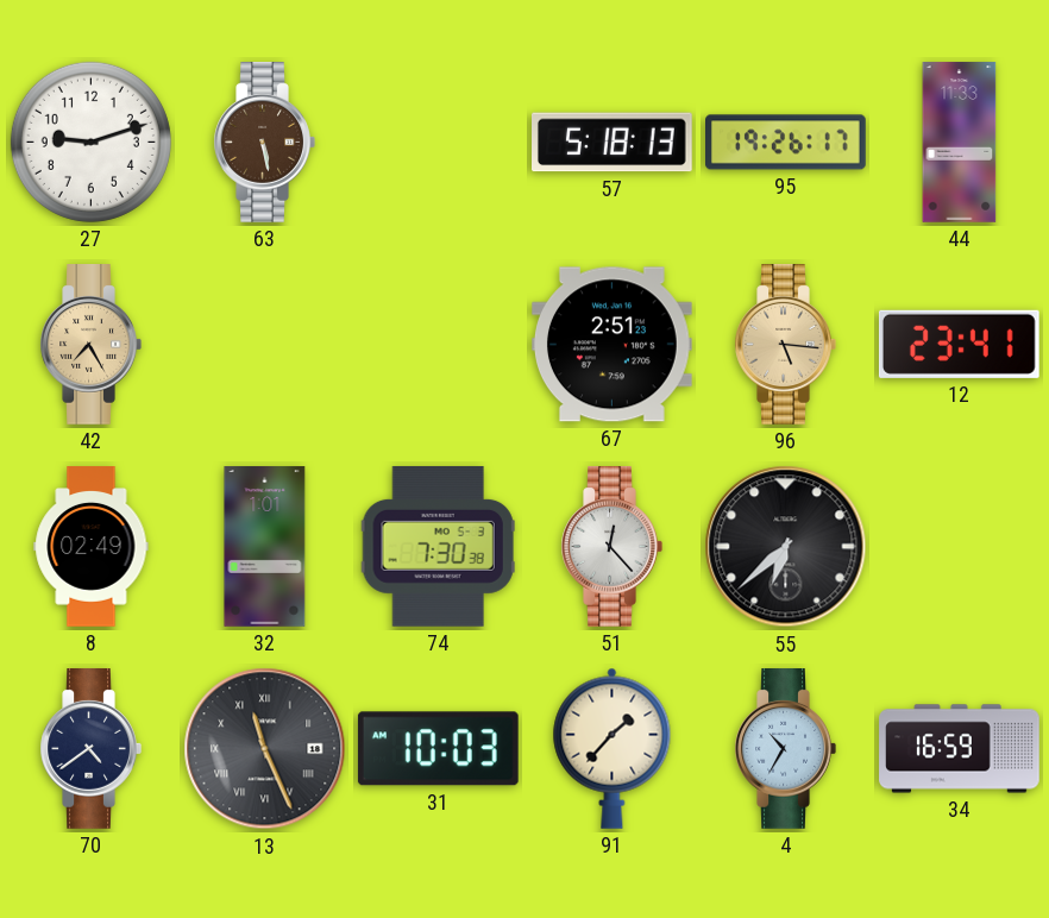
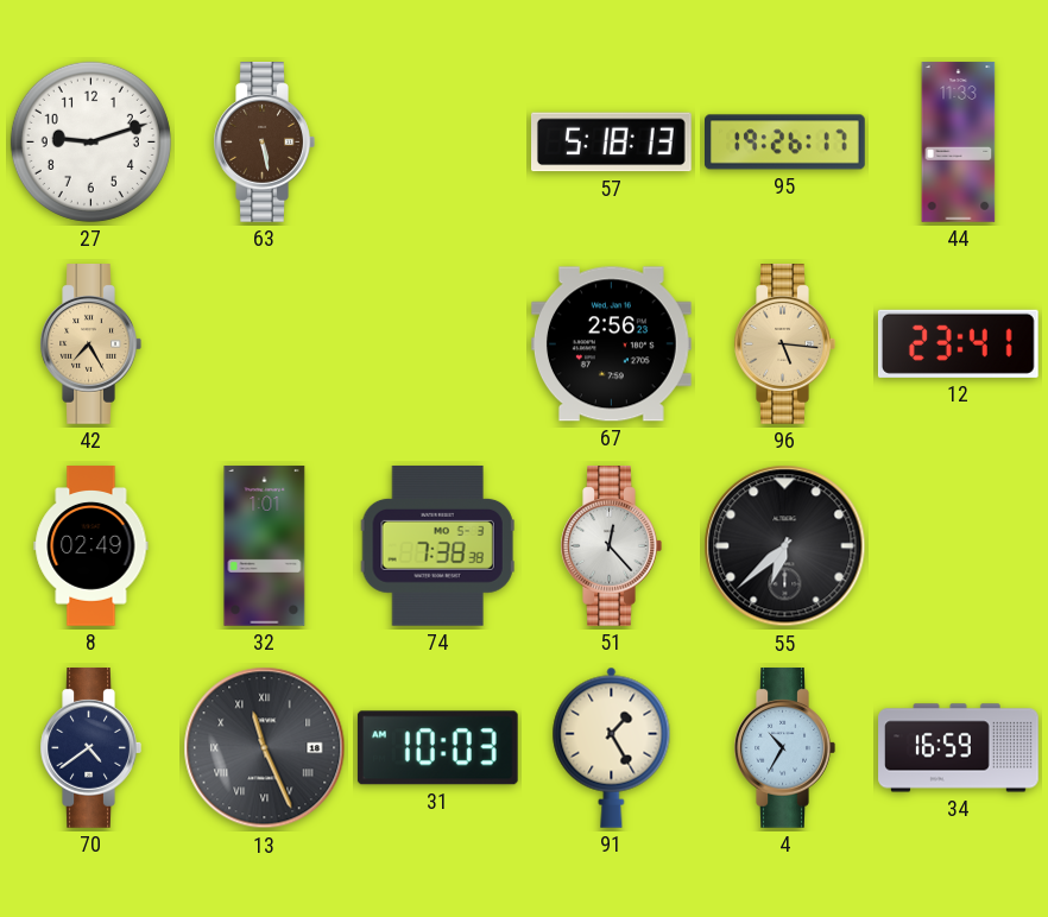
67: 2:51 -> 2:56 (612, 344)
74: 7:30 -> 7:38 (437, 545)
91: 1:37 -> 1:25 (612, 747)
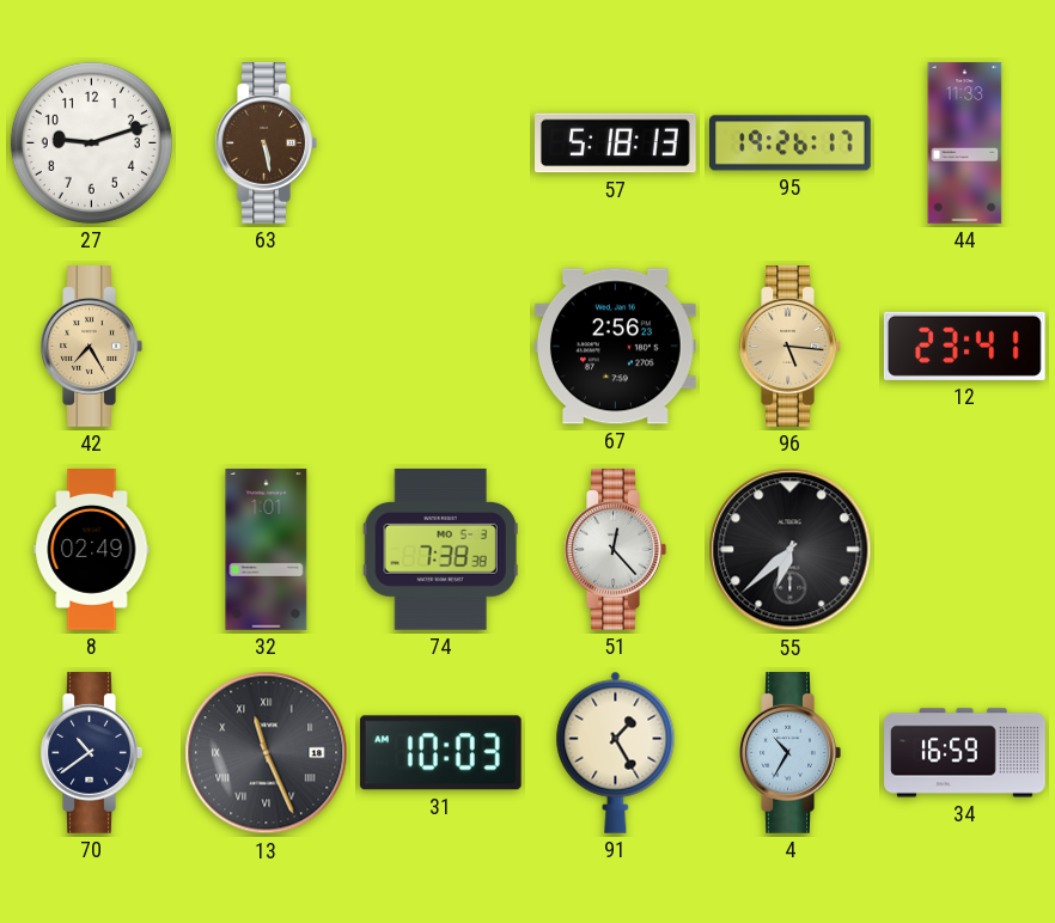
70: 4:39 -> 10:39 (91, 753)
